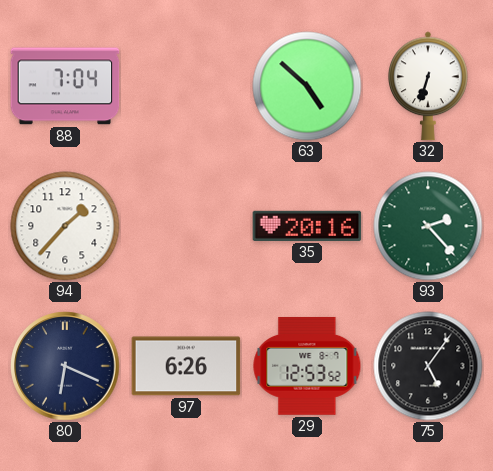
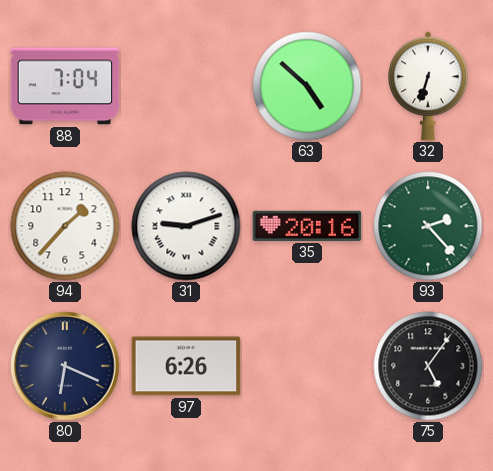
31: none -> 9:12 (186, 226)
29: 12:53 -> none (307, 366)
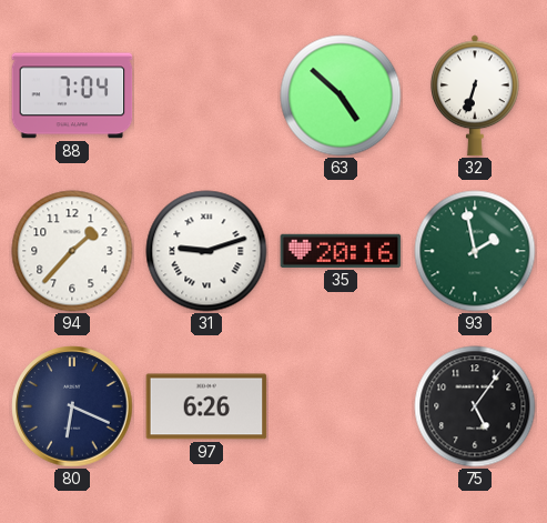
93: 2:23 -> 1:58 (475, 251)
